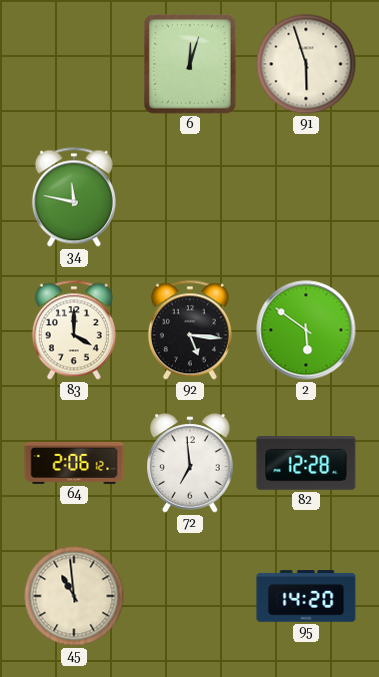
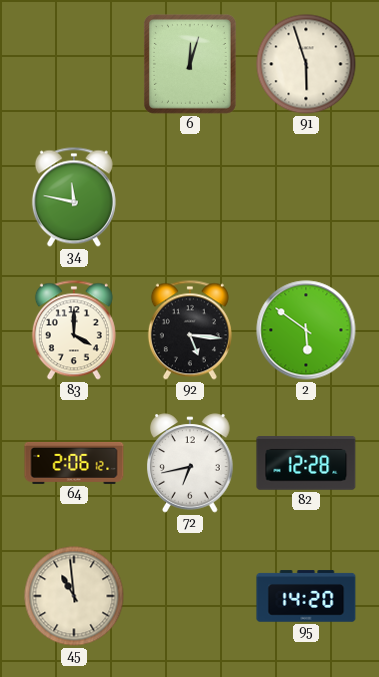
72: 6:59 -> 6:43 (190, 463)
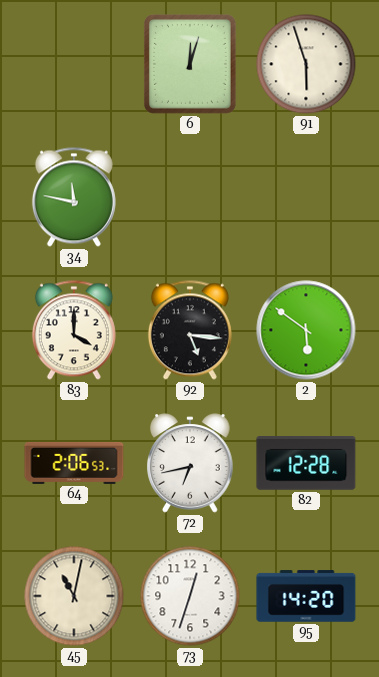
64: 2:06:12 -> 2:06:53 (74, 463)
45: 10:59 -> 11:02 (74, 596)
73: none -> 12:33 (190, 596)
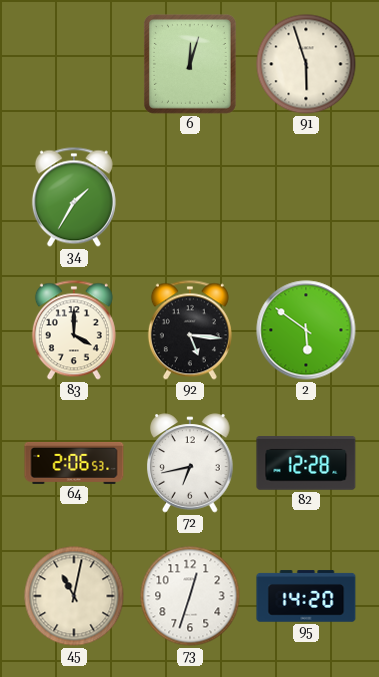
34: 11:47 -> 1:35 (74, 197)
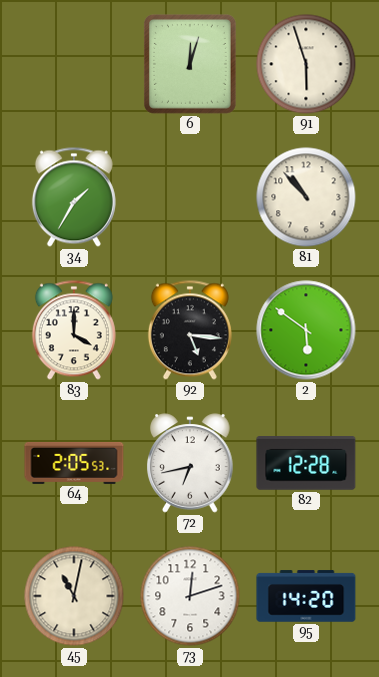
81: none -> 10:53 (306, 197)
64: 2:06 -> 2:05 (74, 463)
73: 12:33 -> 12:12 (190, 596)
